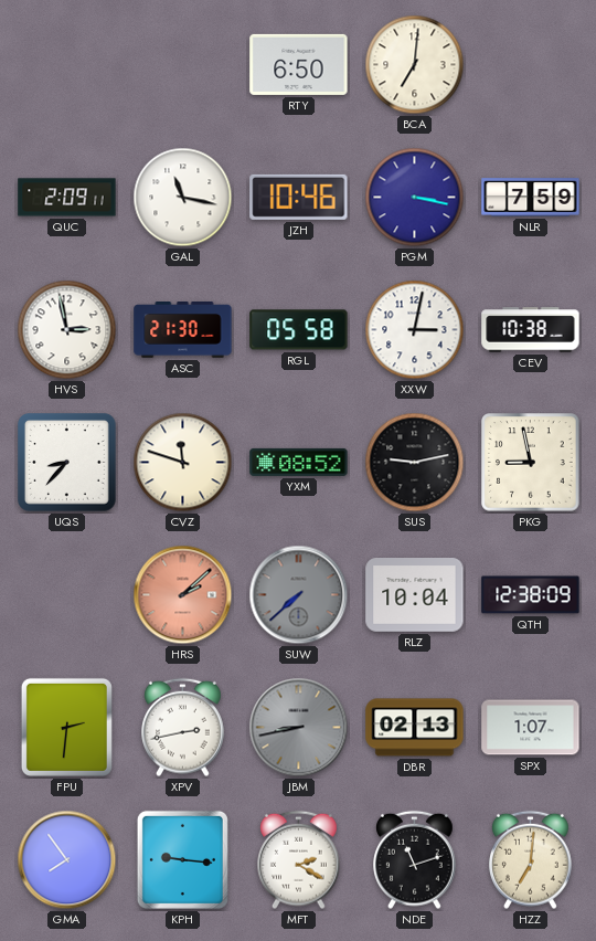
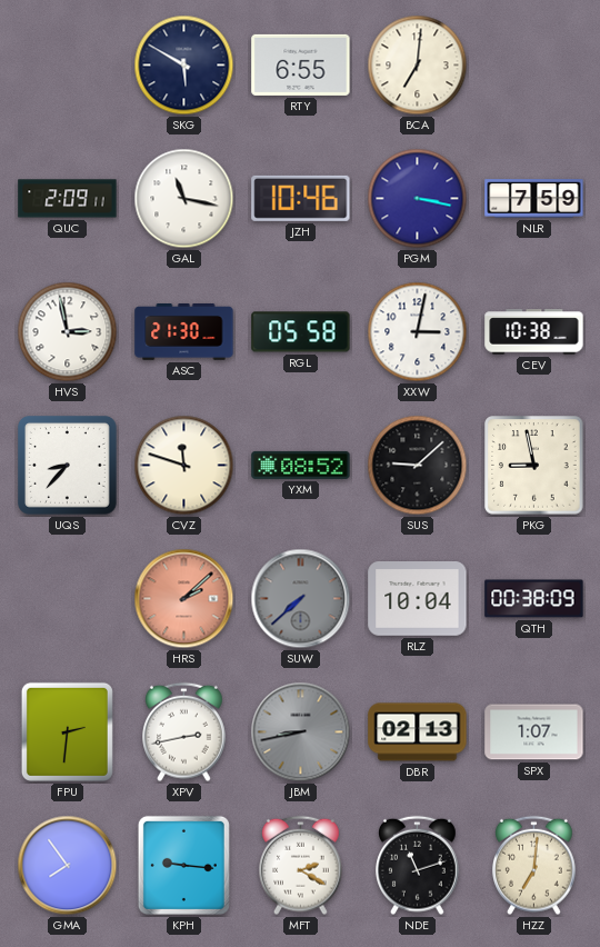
SKG: none -> 5:50 (184, 66)
RTY: 6:50 -> 6:55 (301, 64)
SUS: 9:13 -> 9:08 (418, 466)
QTH: 12:38 -> 00:38 (534, 599)
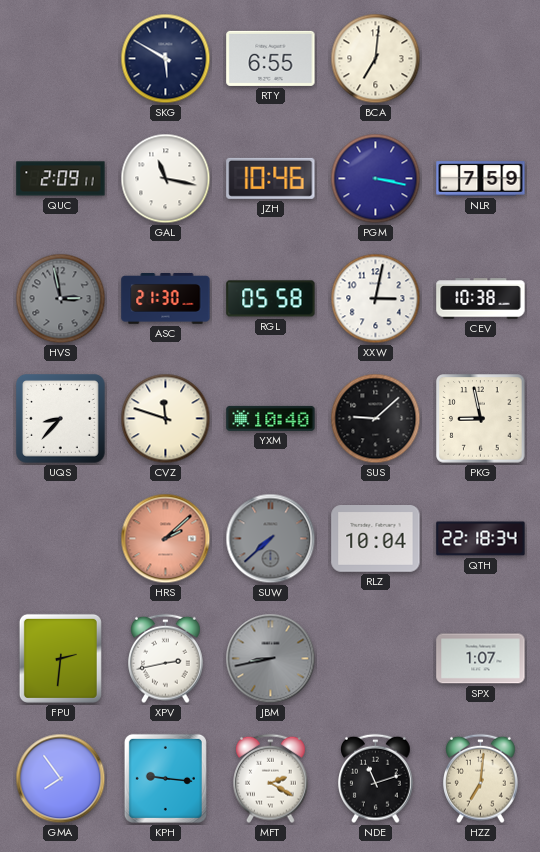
HVS dial: white -> grey (61, 299)
YXM: 08:52 -> 10:40 (271, 418)
QTH: 00:38 -> 22:18 (481, 539)
DBR: 02:13 -> none (418, 732)
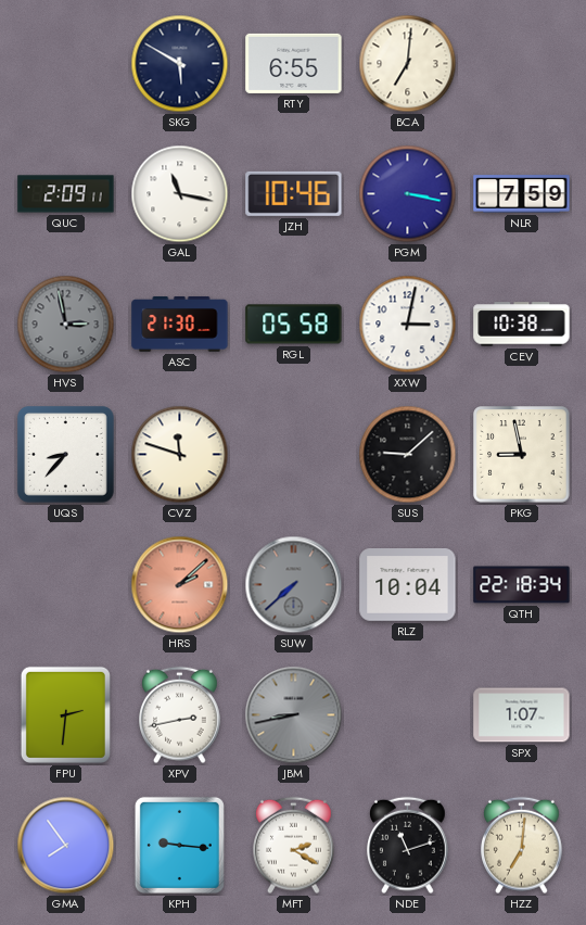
YXM: 10:40 -> none (271, 418)
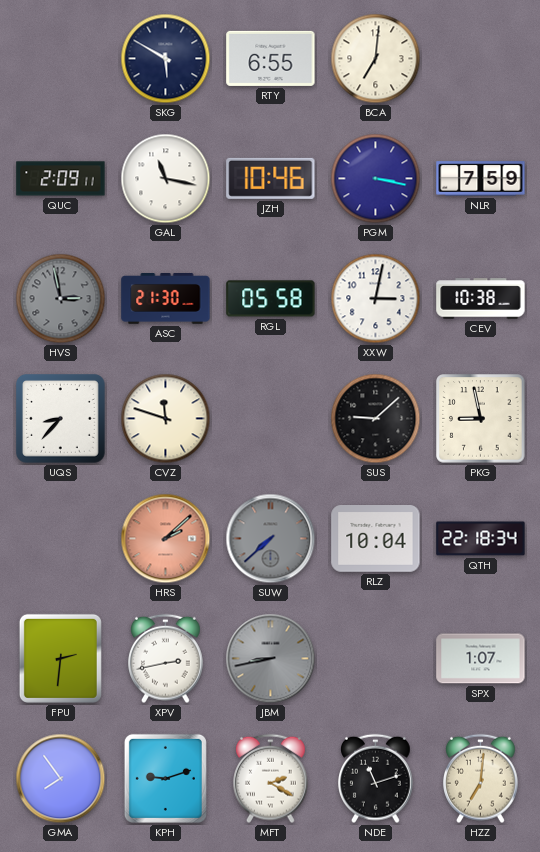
KPH: 9:16 -> 9:12 (165, 778)
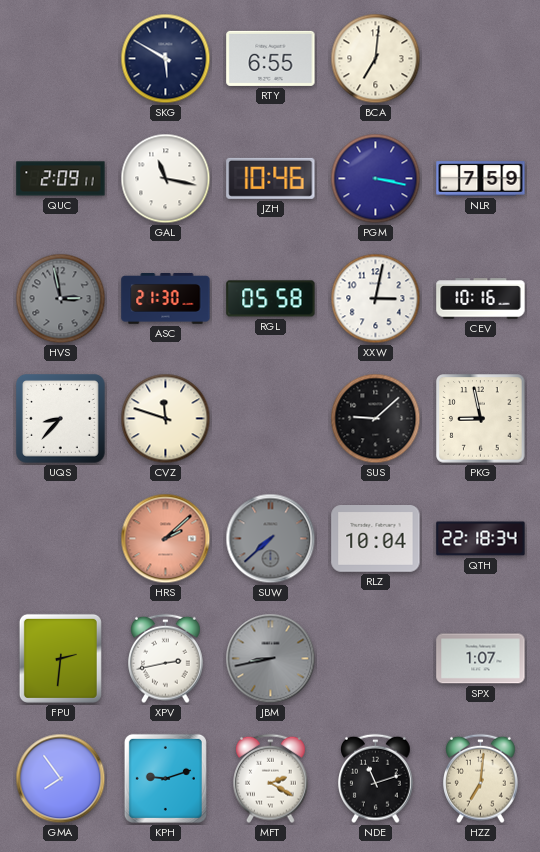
CEV: 10:38 -> 10:16 (481, 299)
